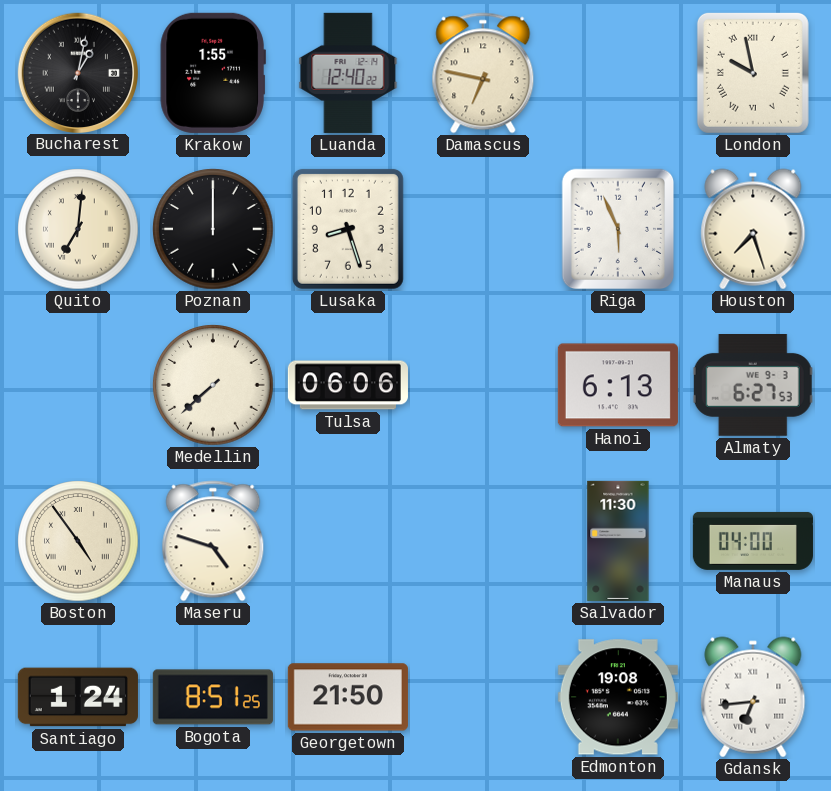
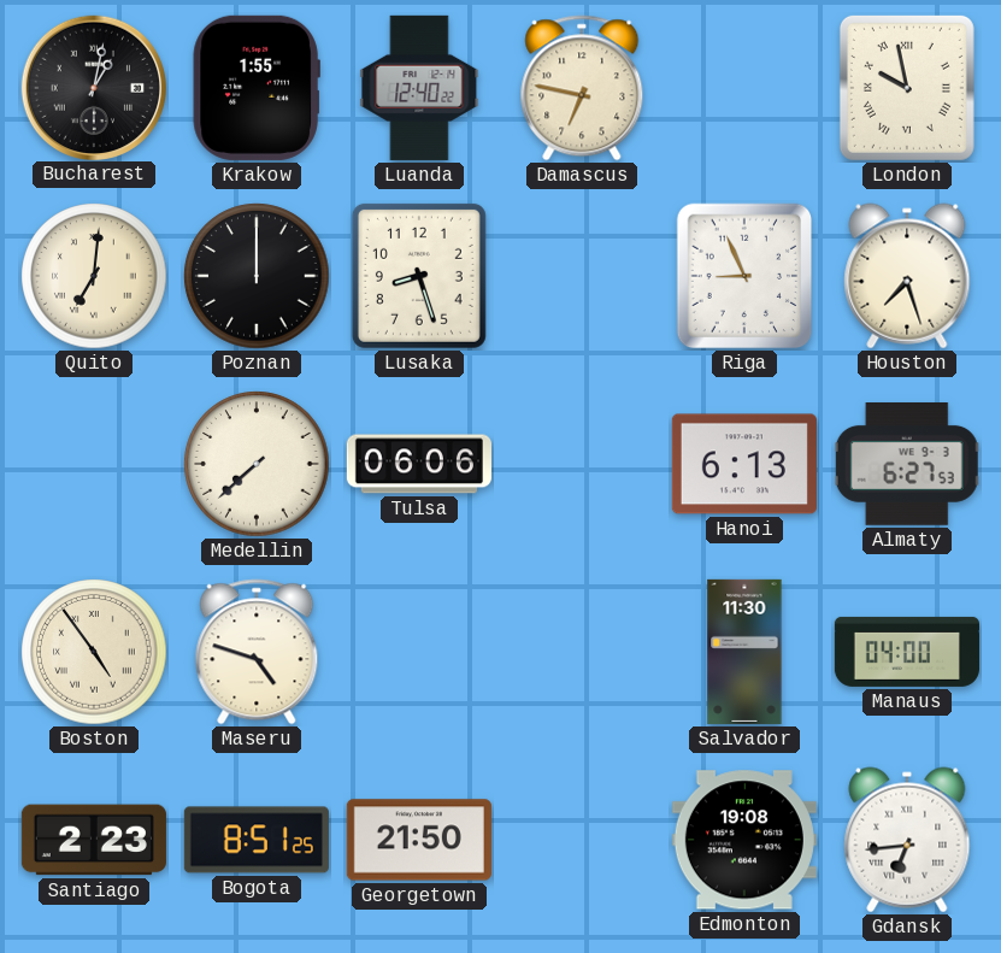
Riga: 5:56 -> 8:56 (744, 276)
Santiago: 1:24 -> 2:23 (94, 840)
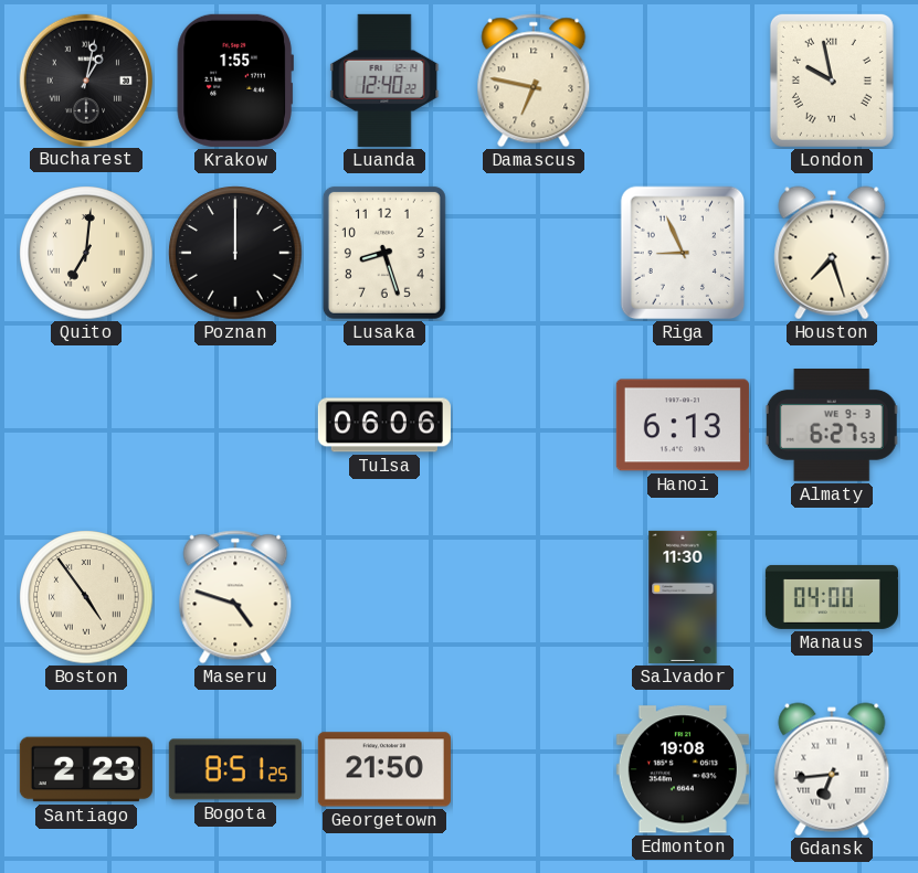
Medellin: 7:38 -> none (257, 464)
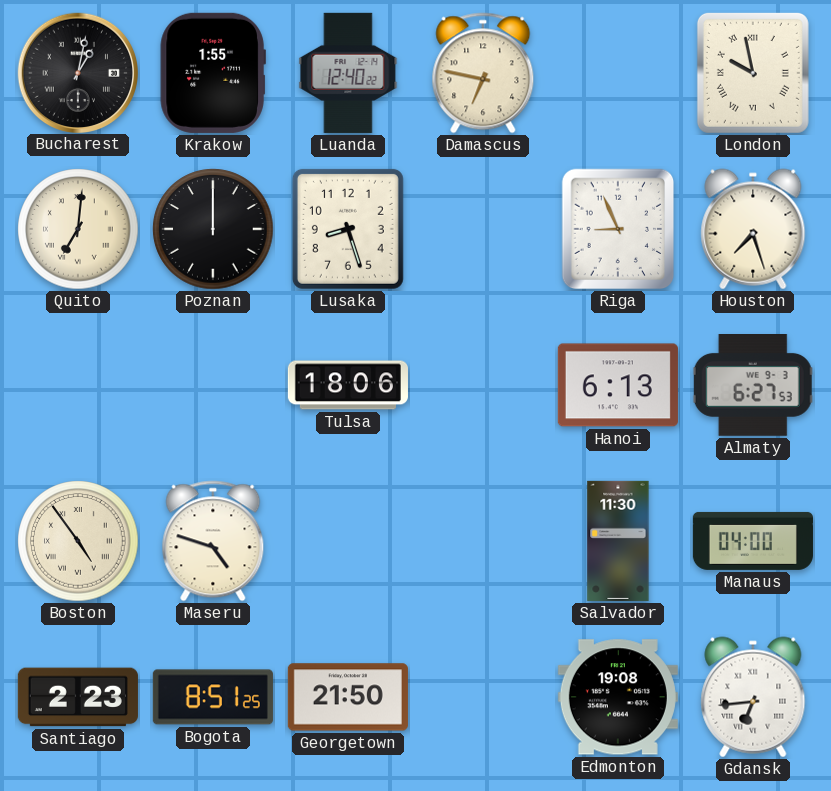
Tulsa: 06:06 -> 18:06 (348, 385)
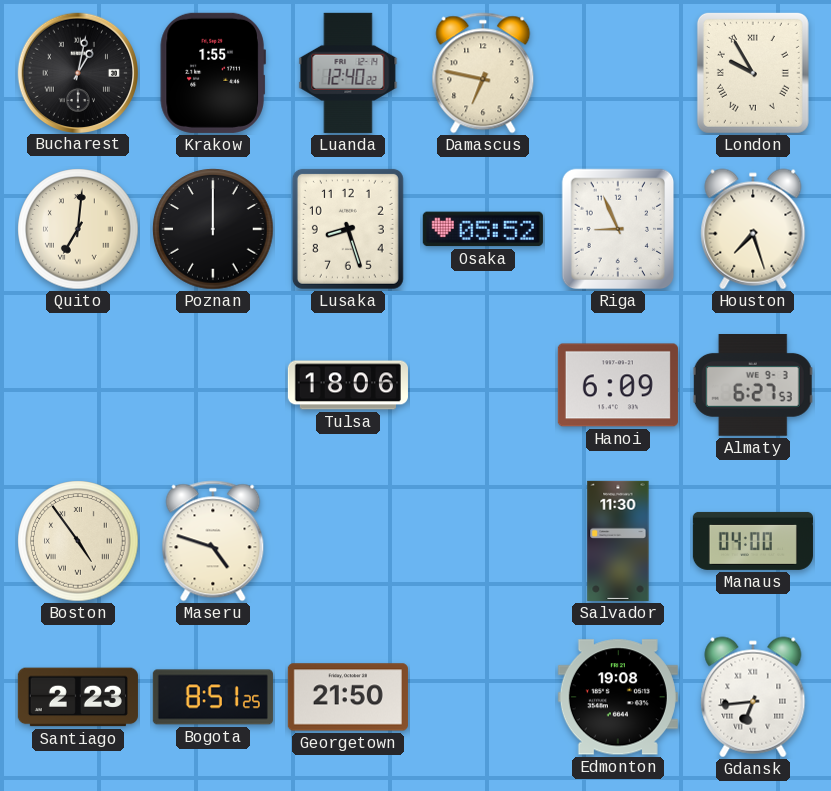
London: 9:58 -> 9:55 (753, 73)
Osaka: none -> 05:52 (483, 229)
Hanoi: 6:13 -> 6:09 (618, 385)
